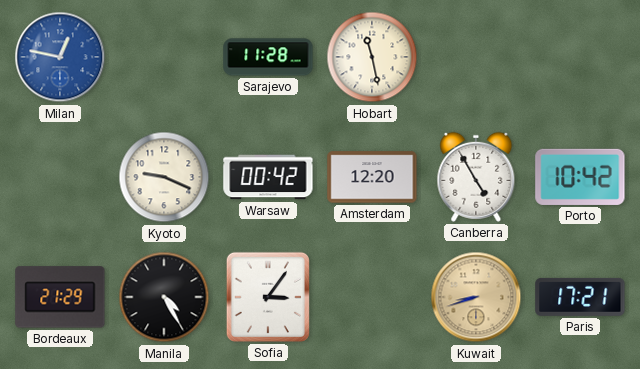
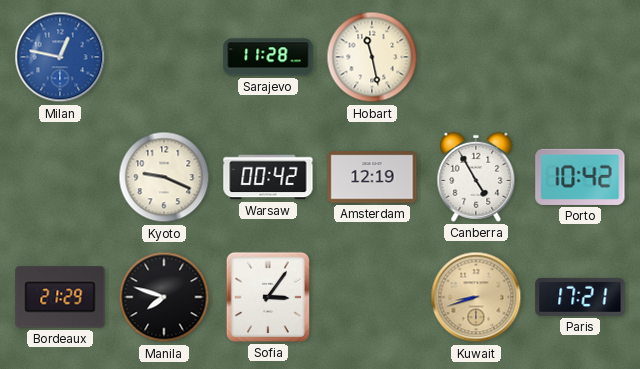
Amsterdam: 12:20 -> 12:19 (372, 177)
Manila: 4:25 -> 7:48 (164, 297)
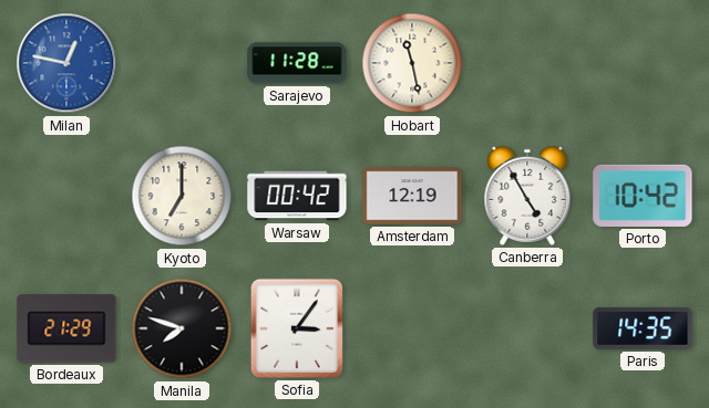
Kyoto: 9:19 -> 7:00 (182, 196)
Kuwait: 8:42 -> none (476, 297)
Paris: 17:21 -> 14:35 (643, 328)
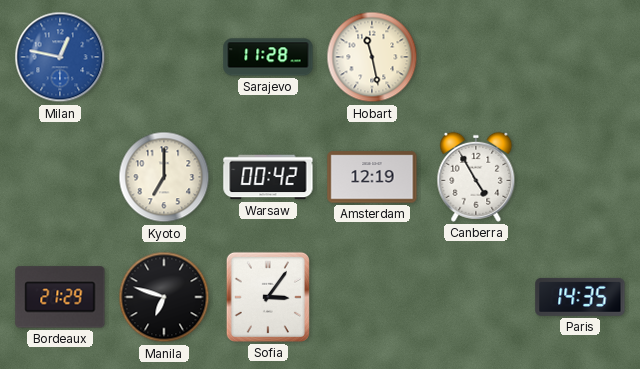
Porto: 10:42 -> none (643, 196)
Manila: 7:48 -> 6:48 (164, 297)
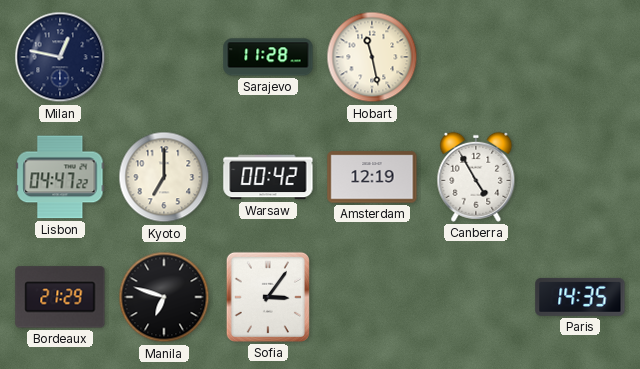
Milan dial: blue -> navy (60, 57)
Lisbon: none -> 04:47 (60, 177)
